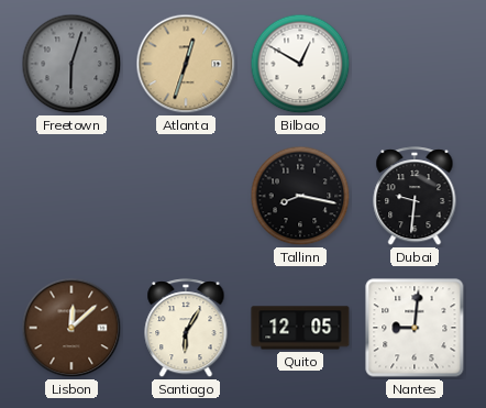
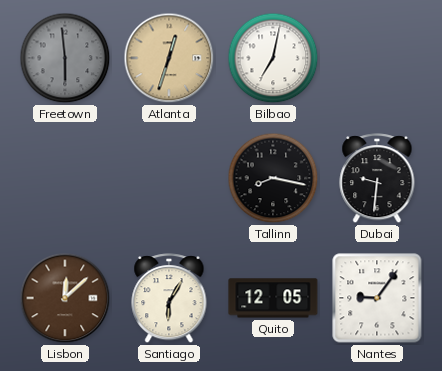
Freetown: 6:03 -> 5:59 (65, 58)
Bilbao: 12:50 -> 7:02 (273, 58)
Nantes: 9:01 -> 9:06 (377, 298)
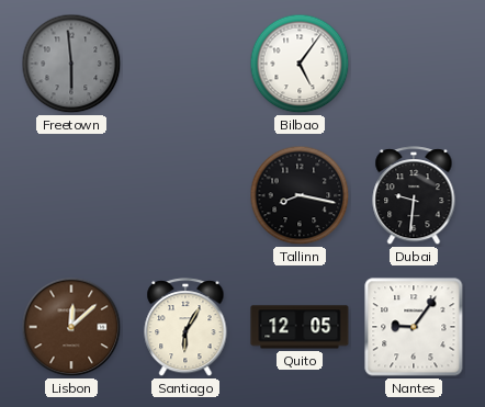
Atlanta: 12:33 -> none (169, 58)
Bilbao: 7:02 -> 5:06 (300, 64)
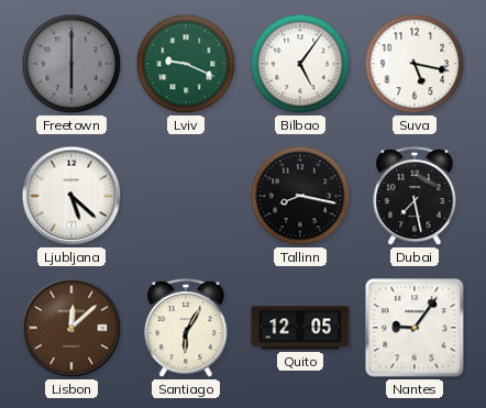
Freetown: 5:59 -> 6:00 (71, 64)
Lviv: none -> 9:19 (186, 64)
Suva: none -> 5:17 (415, 64)
Ljubljana: none -> 5:22 (71, 196)
Dubai: 9:31 -> 7:28 (415, 197)
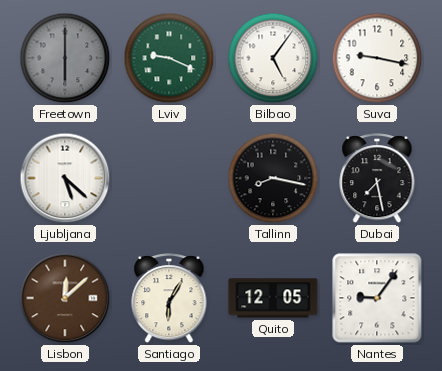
Suva: 5:17 -> 9:17 (377, 58)
